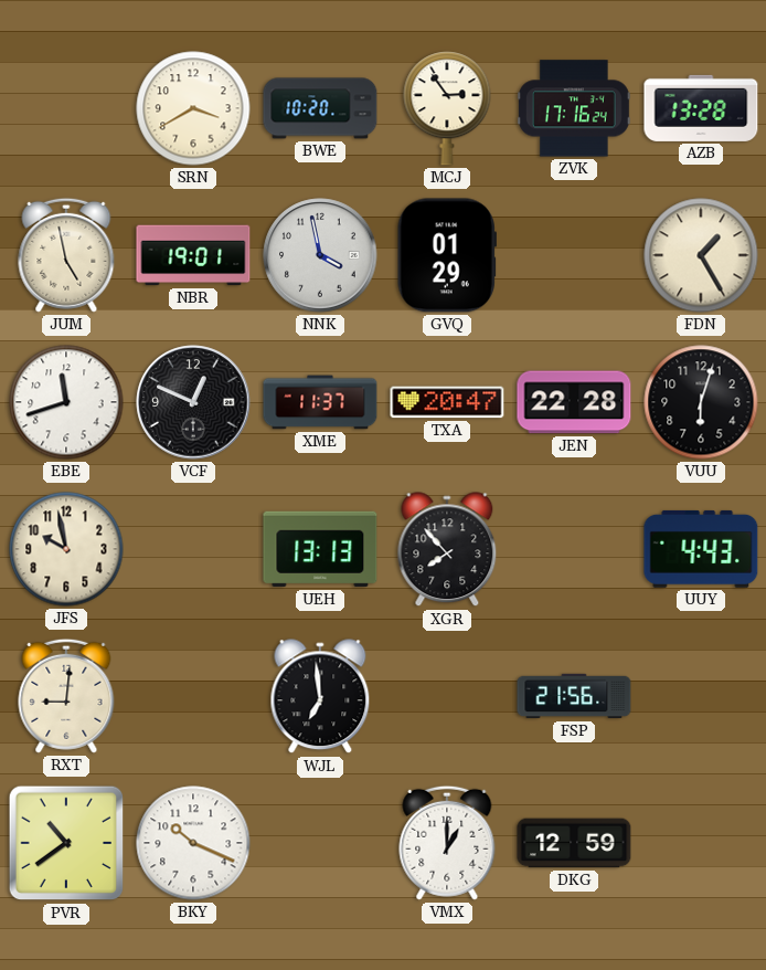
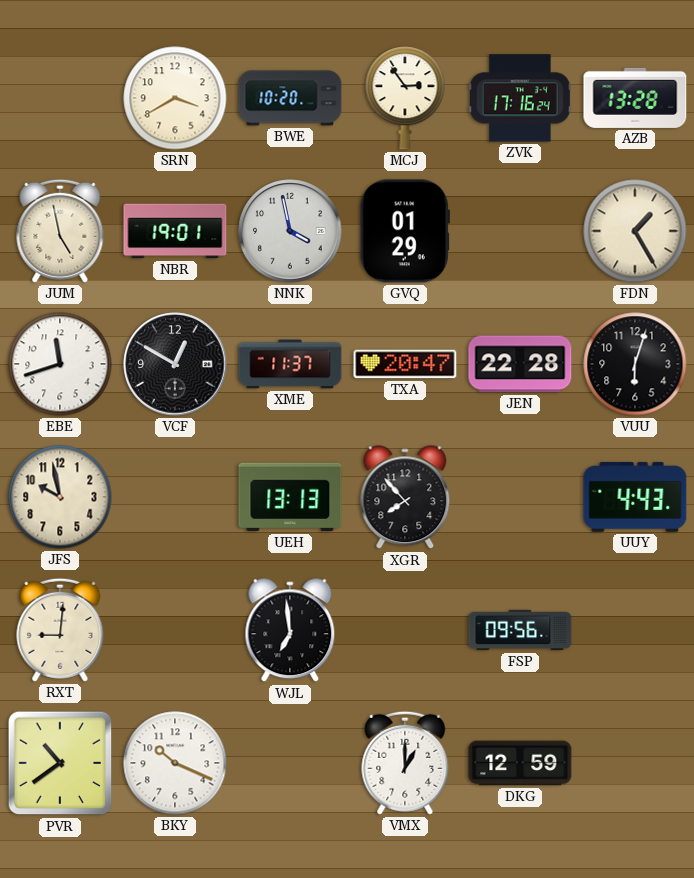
VCF: 12:49 -> 12:50 (175, 364)
FSP: 21:56 -> 09:56 (520, 630)
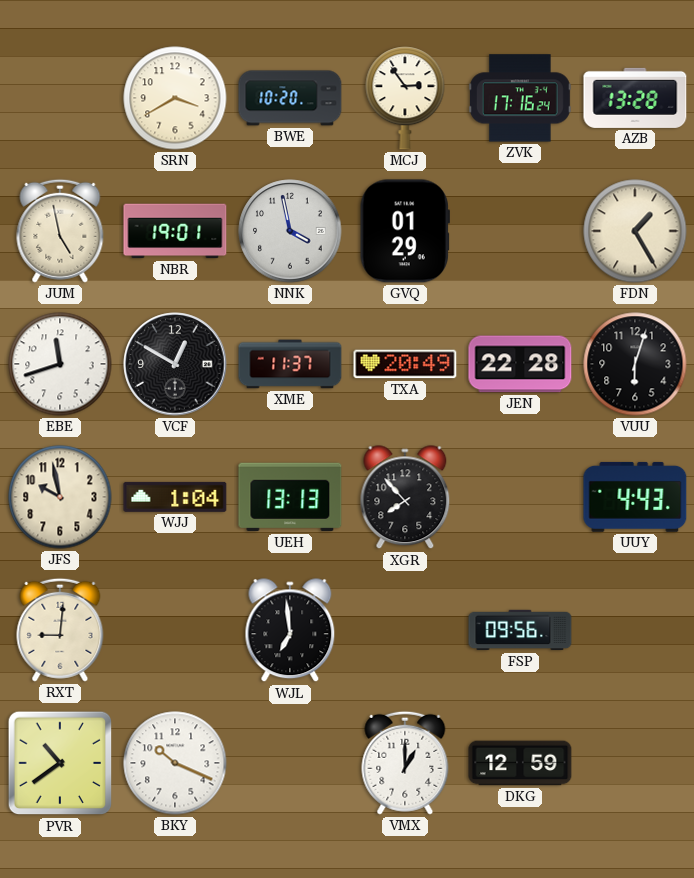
TXA: 20:47 -> 20:49 (405, 364)
WJJ: none -> 1:04 (175, 497)
